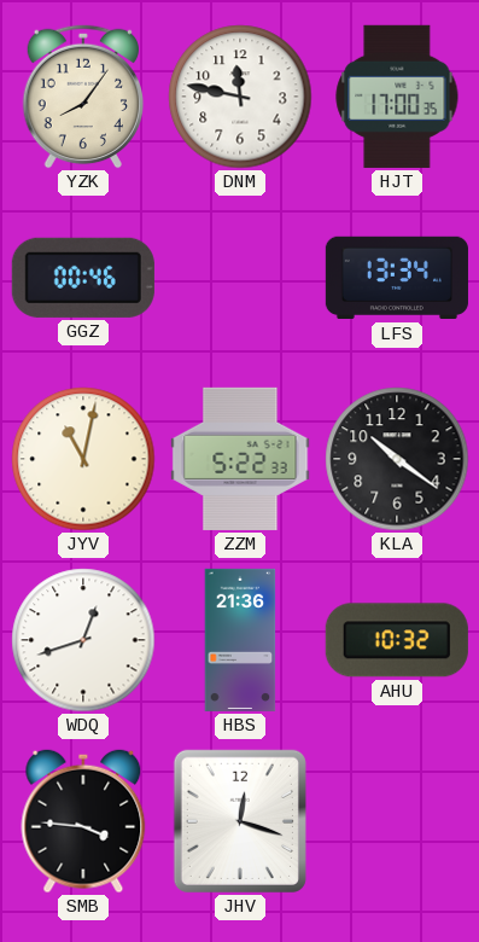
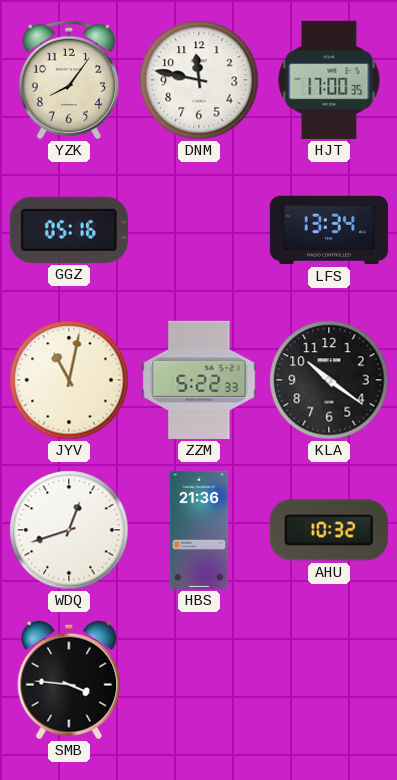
GGZ: 00:46 -> 05:16 (69, 230)
JHV: 12:18 -> none (240, 821)
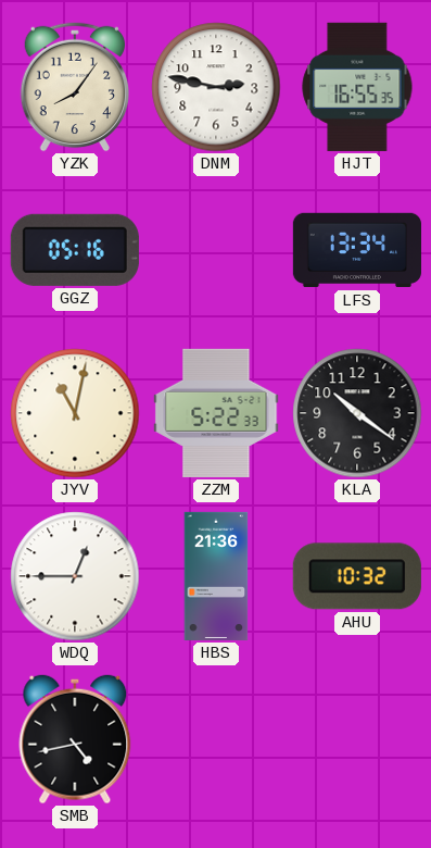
DNM: 11:47 -> 2:47 (216, 87)
HJT: 17:00 -> 16:55 (357, 87)
WDQ: 12:42 -> 12:45 (75, 576)
SMB: 3:46 -> 4:43 (75, 739)
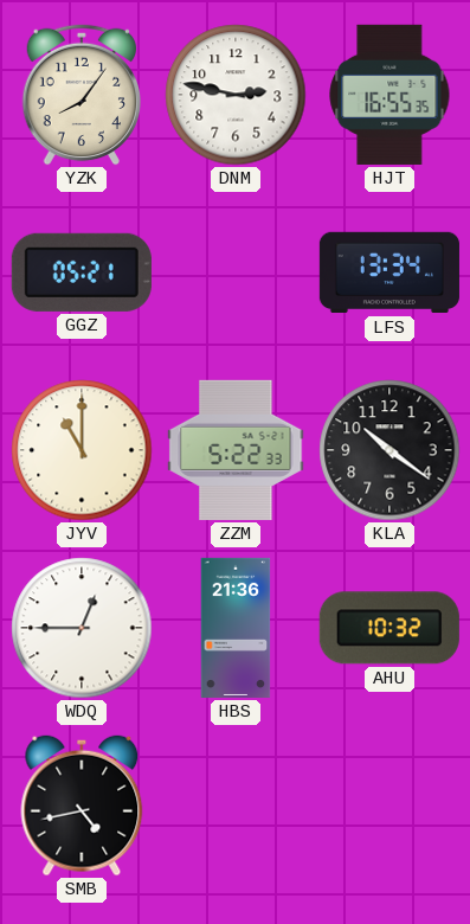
GGZ: 05:16 -> 05:21 (82, 272)
JYV: 11:02 -> 11:00 (82, 450)
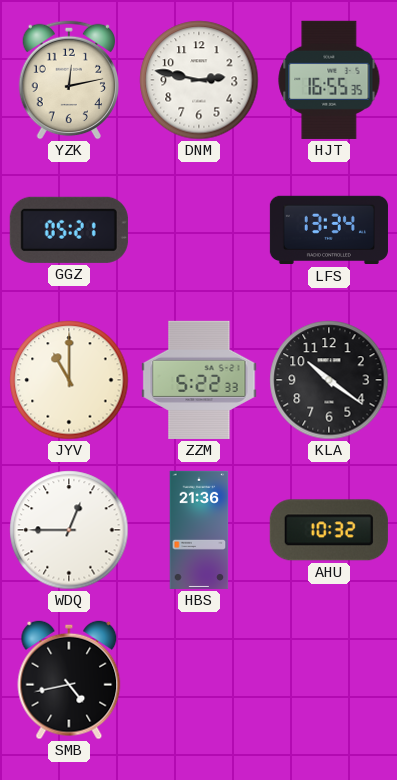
YZK: 8:06 -> 12:13 (68, 80)
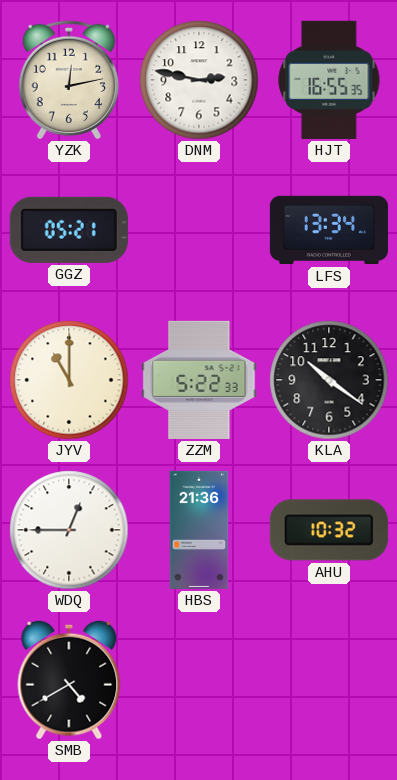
SMB: 4:43 -> 4:40 (69, 680)
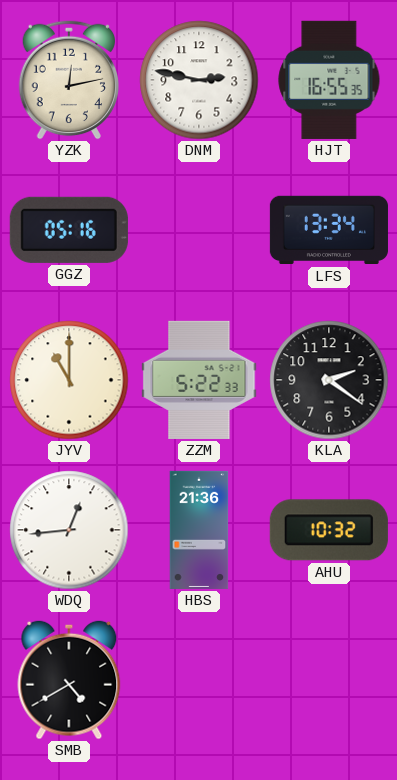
GGZ: 05:21 -> 05:16 (69, 230)
KLA: 10:21 -> 2:21 (329, 380)
WDQ: 12:45 -> 12:44 (69, 530)
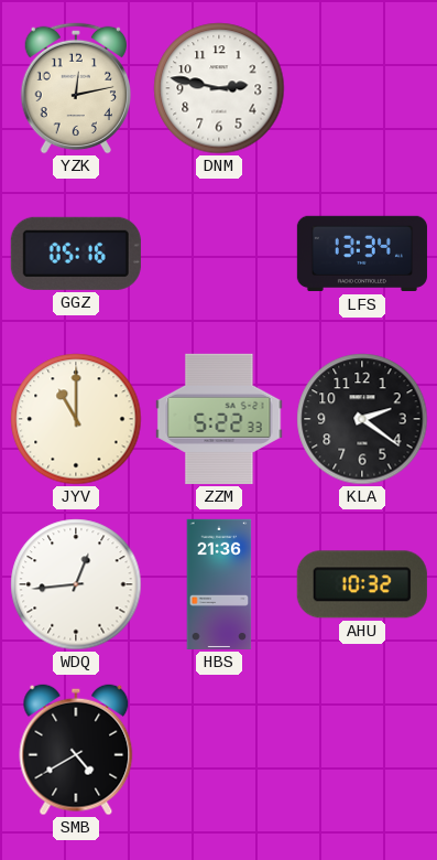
HJT: 16:55 -> none (329, 80)
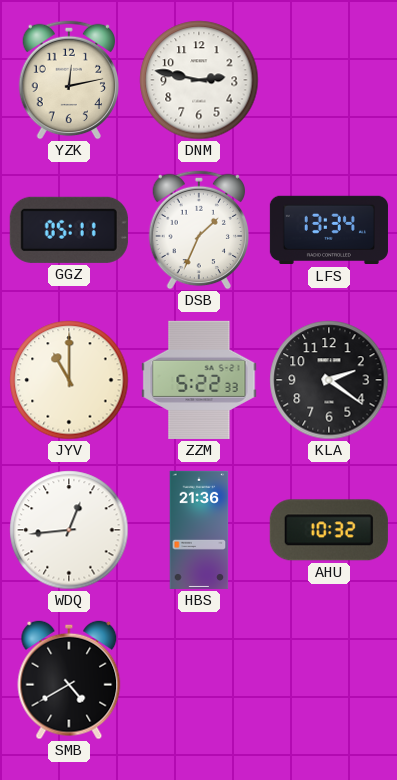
GGZ: 05:16 -> 05:11 (69, 230)
DSB: none -> 1:34 (198, 230)
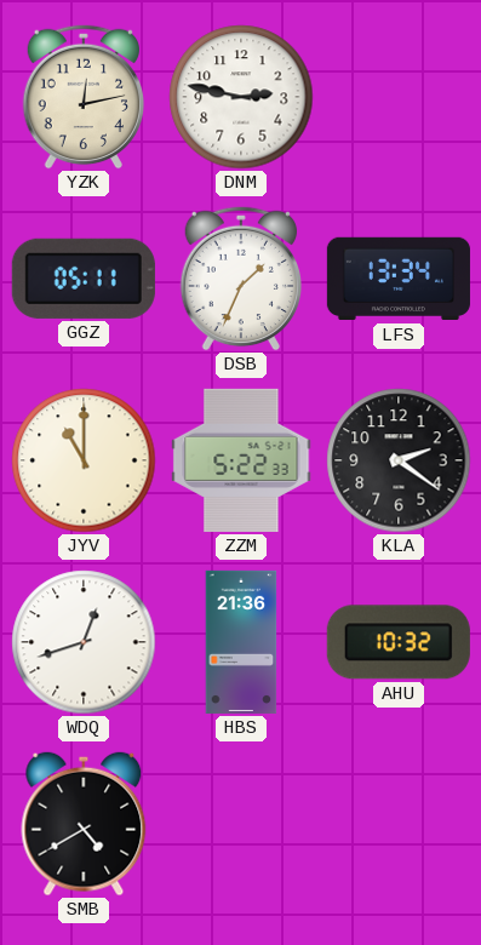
WDQ: 12:44 -> 12:42 (84, 642)
